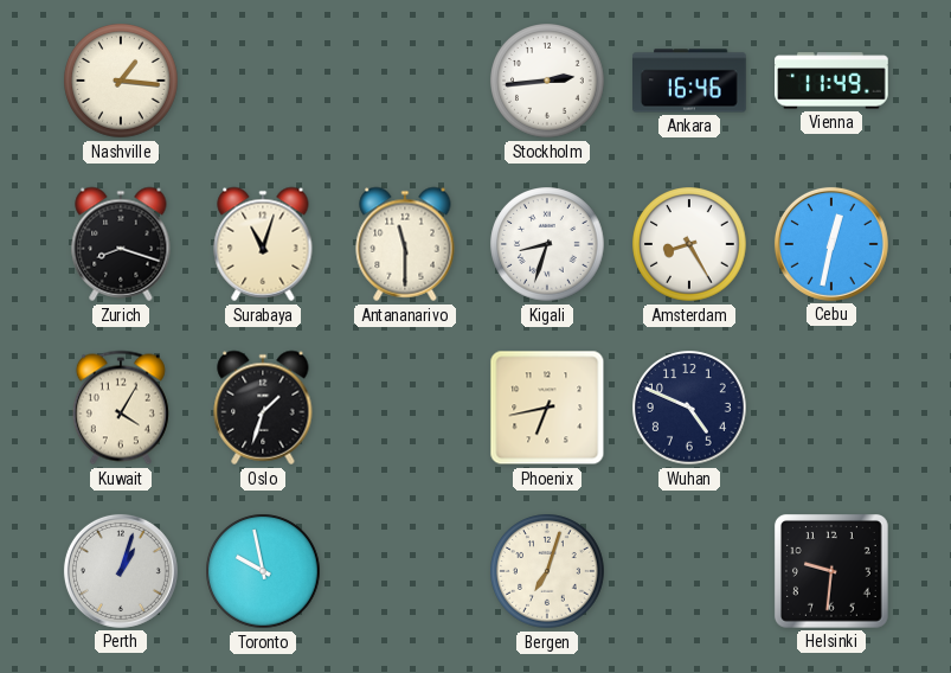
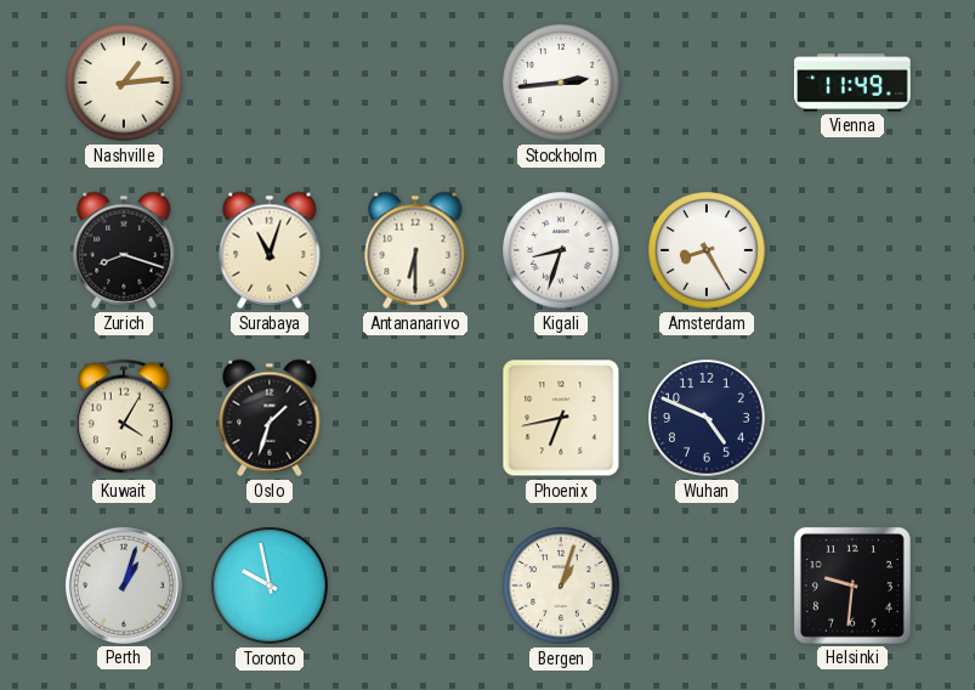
Nashville: 1:16 -> 1:14 (124, 83)
Ankara: 16:46 -> none (690, 81)
Antananarivo: 11:30 -> 6:30 (415, 250)
Cebu: 12:32 -> none (831, 244)
Bergen: 7:03 -> 1:03 (561, 586)
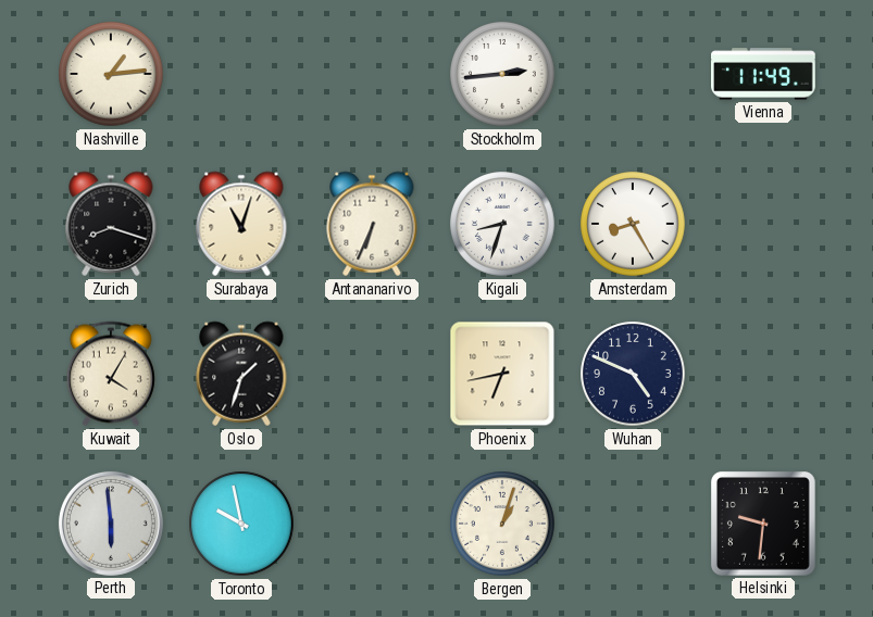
Antananarivo: 6:30 -> 6:34 (372, 224)
Perth: 1:03 -> 5:59 (111, 524)
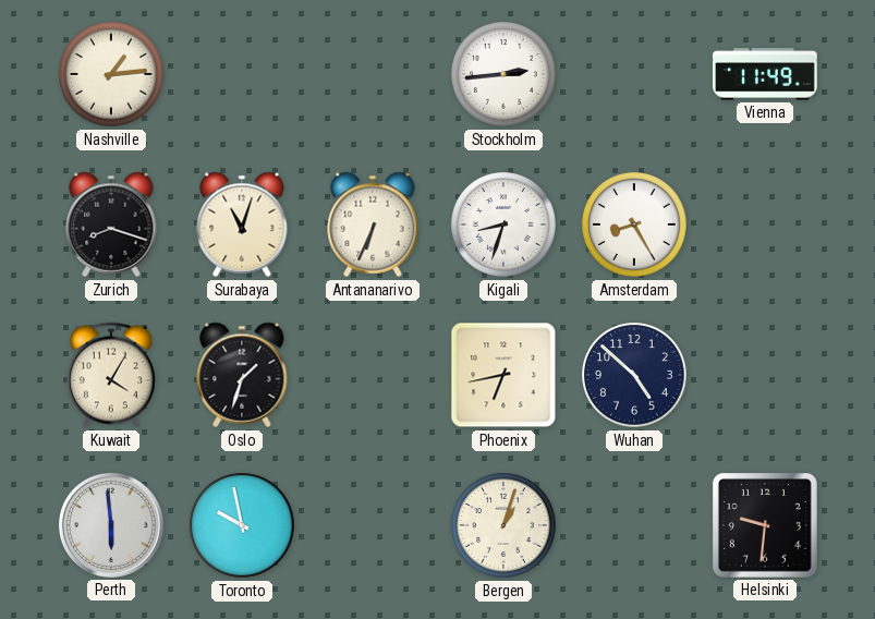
Wuhan: 4:49 -> 4:52 (634, 375)
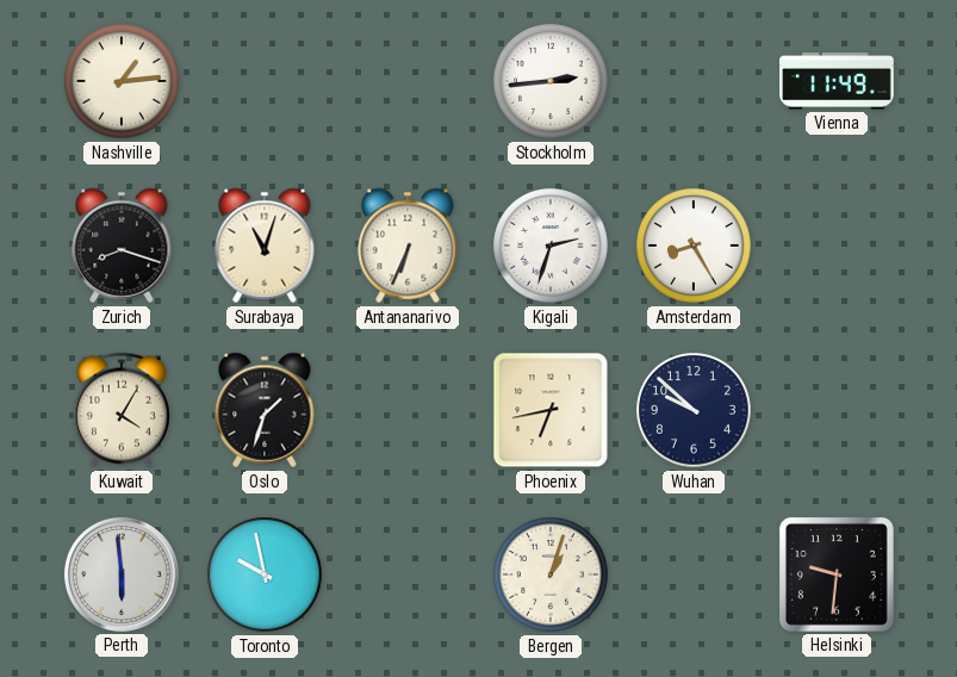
Kigali: 8:33 -> 2:33 (551, 246)
Wuhan: 4:52 -> 9:52 (694, 410)
